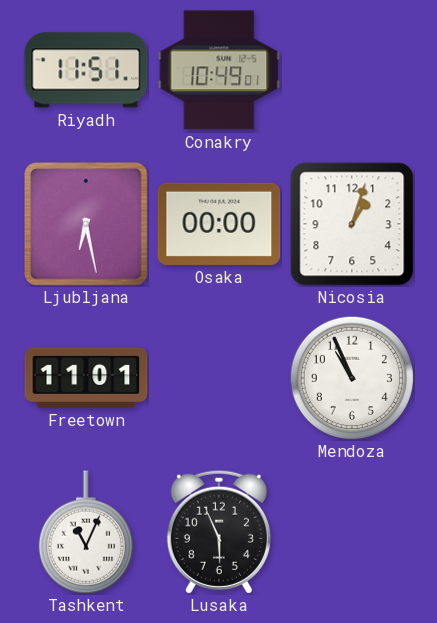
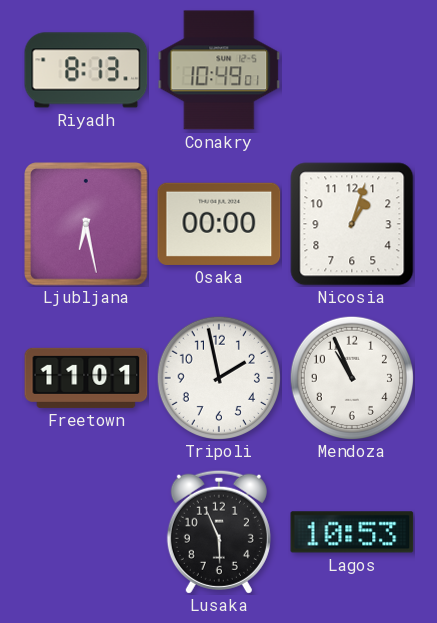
Riyadh: 11:51 -> 8:13 (86, 70)
Tripoli: none -> 1:58 (218, 377)
Tashkent: 11:04 -> none (86, 532)
Lagos: none -> 10:53 (352, 532)
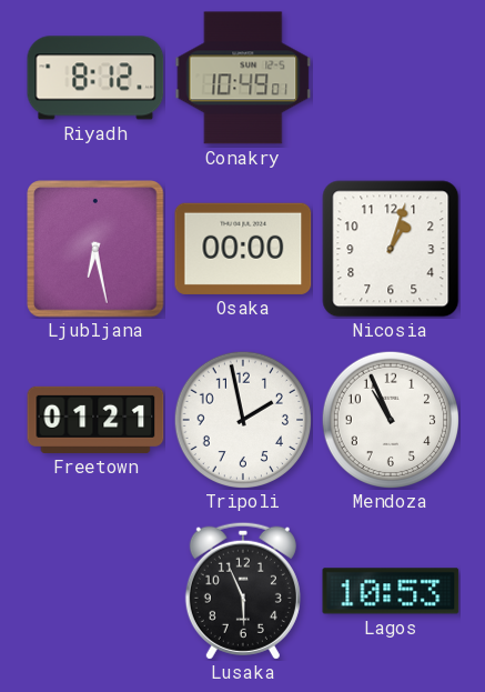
Riyadh: 8:13 -> 8:12 (95, 78)
Freetown: 11:01 -> 01:21 (95, 420)
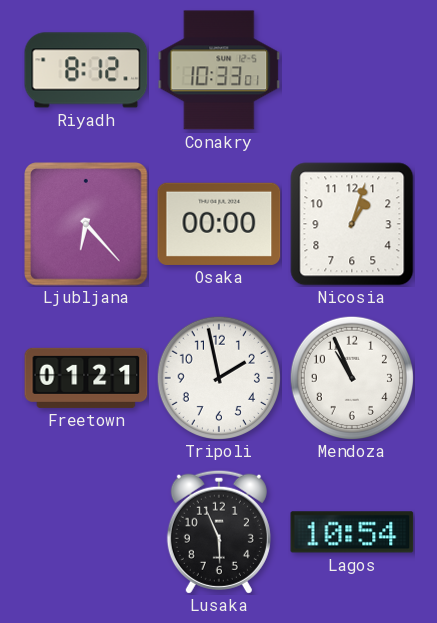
Conakry: 10:49 -> 10:33 (219, 70)
Ljubljana: 6:28 -> 6:23 (86, 224)
Lagos: 10:53 -> 10:54 (352, 532)
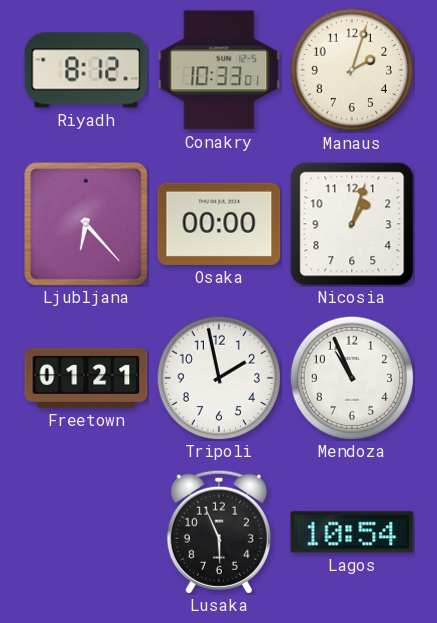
Manaus: none -> 2:03 (351, 69)
